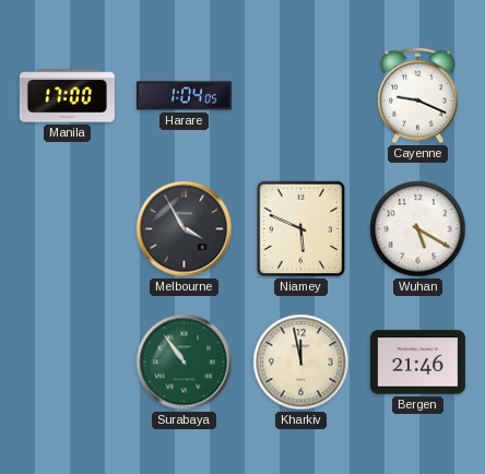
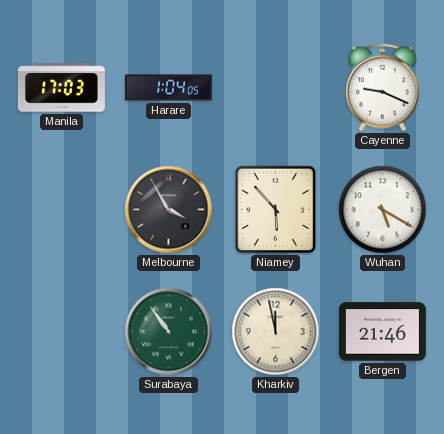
Manila: 17:00 -> 17:03 (61, 88)
Niamey: 5:49 -> 5:53 (276, 210)
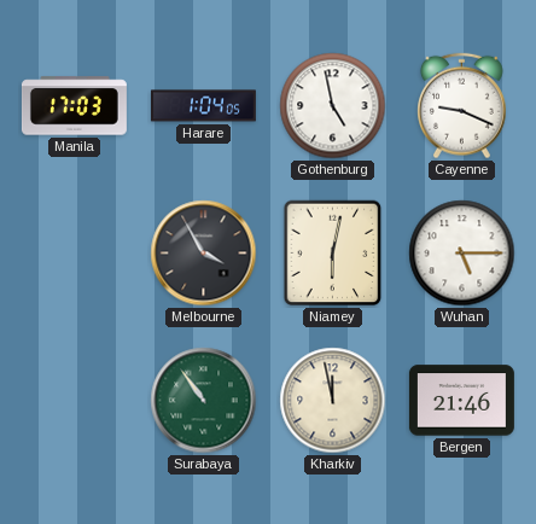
Gothenburg: none -> 4:58 (333, 106)
Niamey: 5:53 -> 6:02 (333, 254)
Wuhan: 5:20 -> 5:15 (462, 254)
